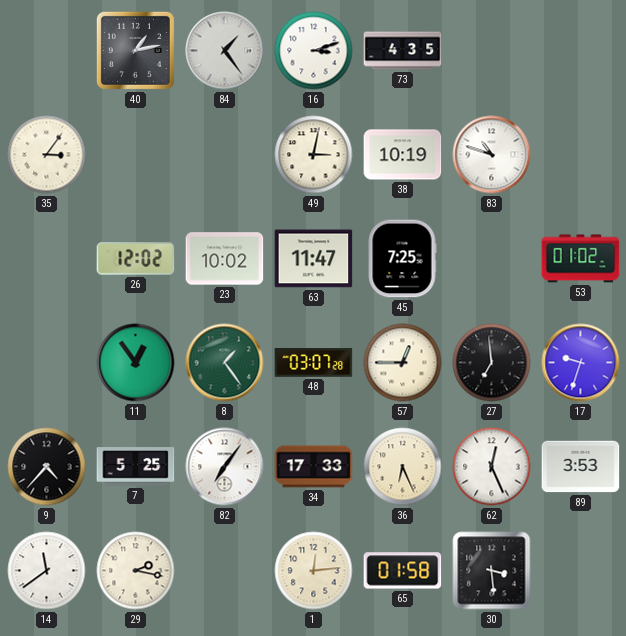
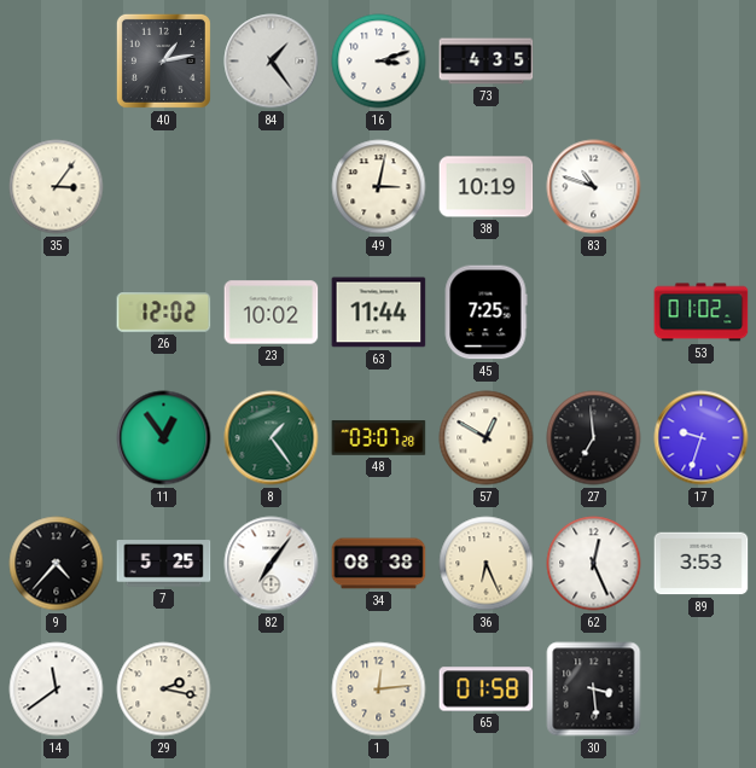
63: 11:47 -> 11:44 (379, 313)
57: 12:45 -> 12:50 (487, 438)
34: 17:33 -> 08:38 (379, 564)
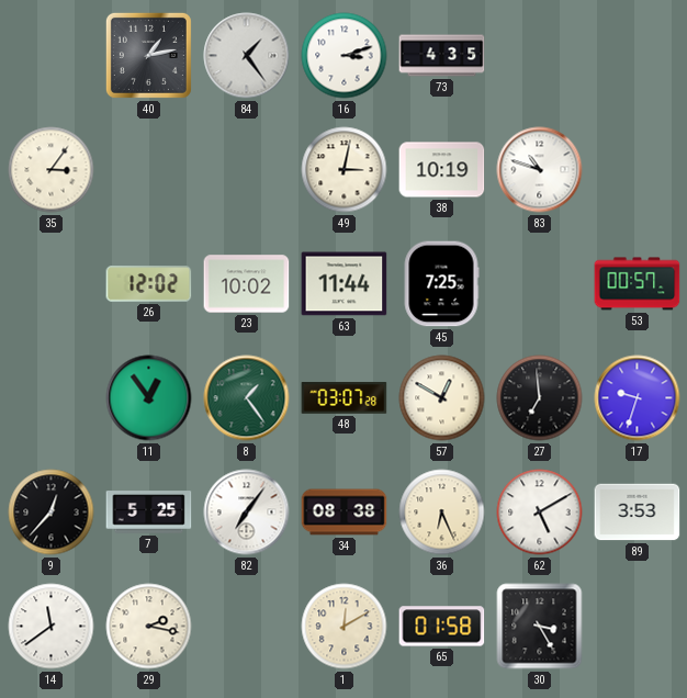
53: 01:02 -> 00:57 (638, 284)
9: 4:37 -> 12:37 (52, 513)
62: 12:26 -> 5:10 (540, 513)
1: 12:14 -> 12:10 (345, 627)
30: 3:29 -> 3:25 (540, 627)
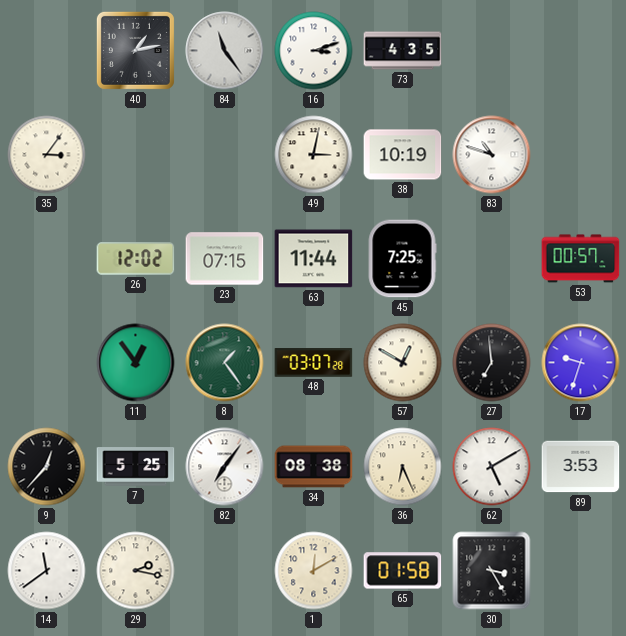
84: 1:24 -> 11:24 (225, 51)
23: 10:02 -> 07:15 (225, 259)
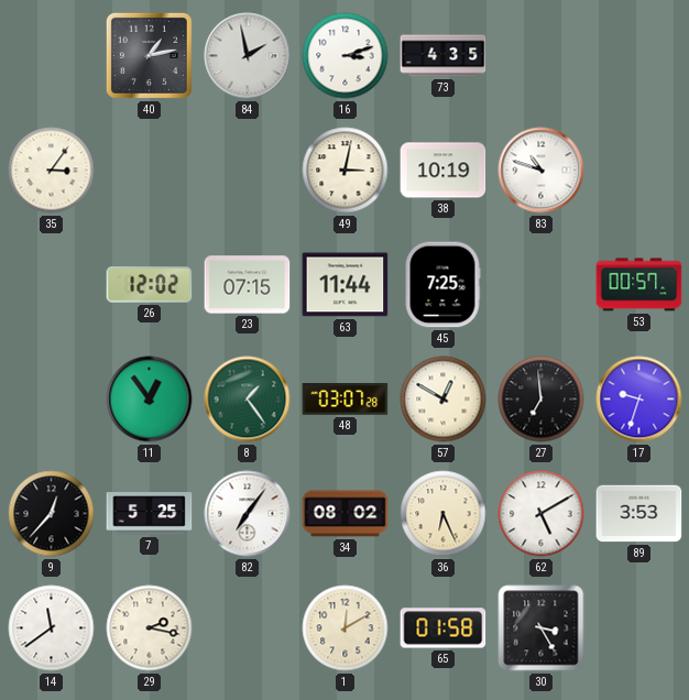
84: 11:24 -> 1:58 (248, 56)
34: 08:38 -> 08:02 (346, 514)
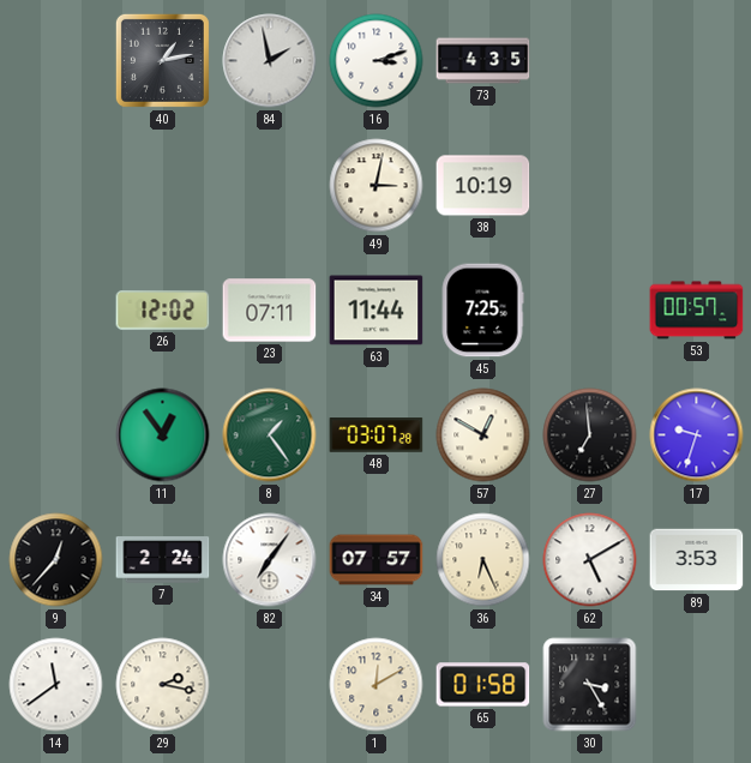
35: 3:06 -> none (52, 171)
83: 10:48 -> none (542, 171)
23: 07:15 -> 07:11 (270, 311)
7: 5:25 -> 2:24 (163, 560)
34: 08:02 -> 07:57 (377, 560)
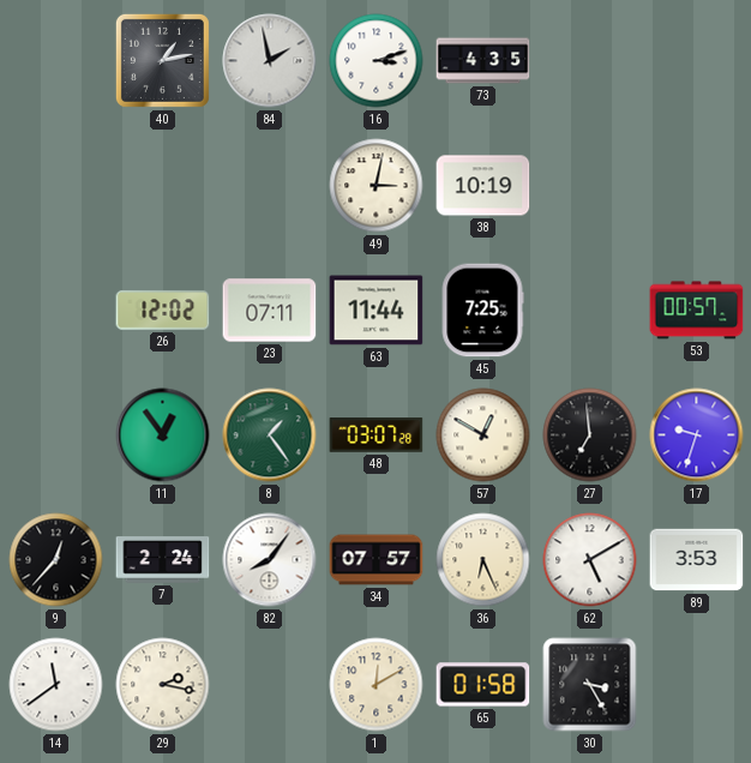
82: 7:06 -> 8:06 (270, 560)
